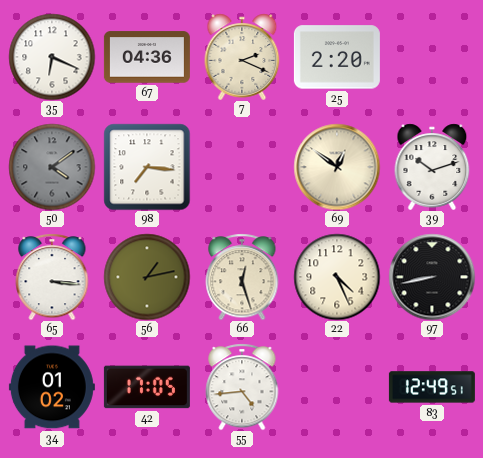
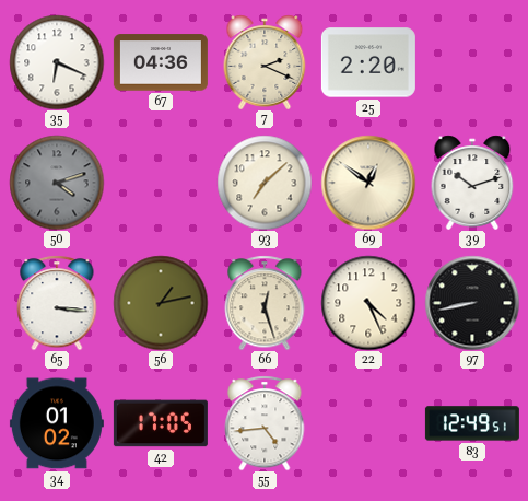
50: 4:09 -> 4:12 (57, 183)
98: 7:16 -> none (147, 167)
93: none -> 7:08 (265, 183)
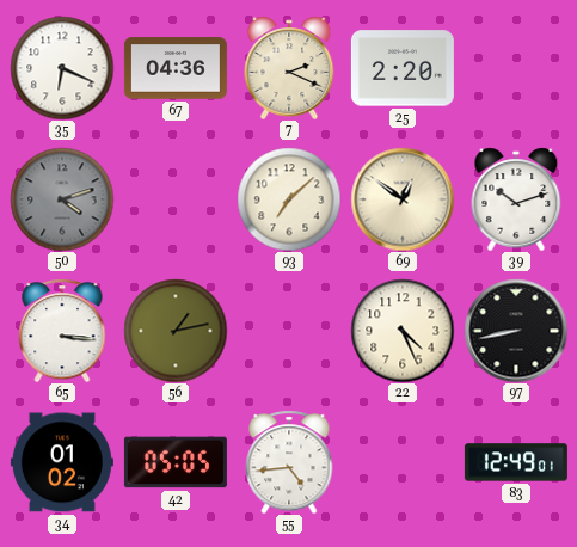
66: 12:27 -> none (265, 303)
42: 17:05 -> 05:05 (176, 462)
83: 12:49:51 -> 12:49:01 (516, 462)
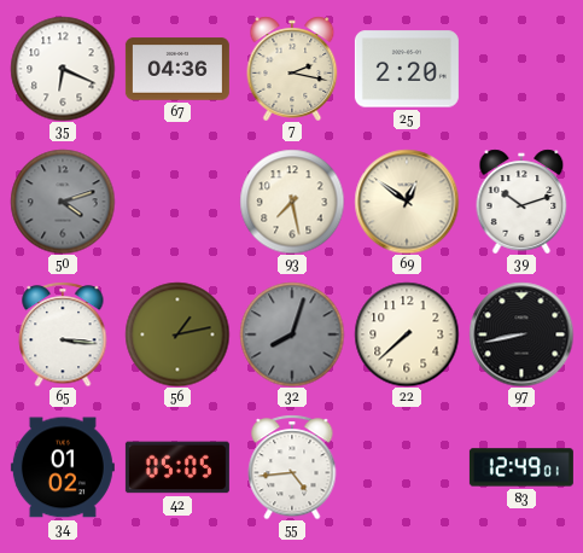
7: 2:19 -> 2:17 (292, 69)
93: 7:08 -> 7:28 (292, 202)
32: none -> 8:03 (292, 334)
22: 4:26 -> 7:38 (407, 334)
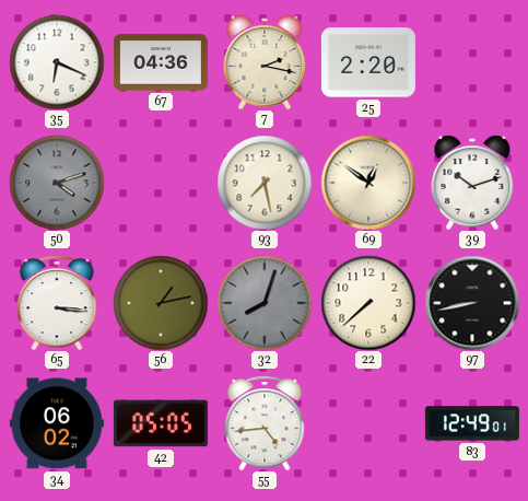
34: 01:02 -> 06:02 (57, 423)
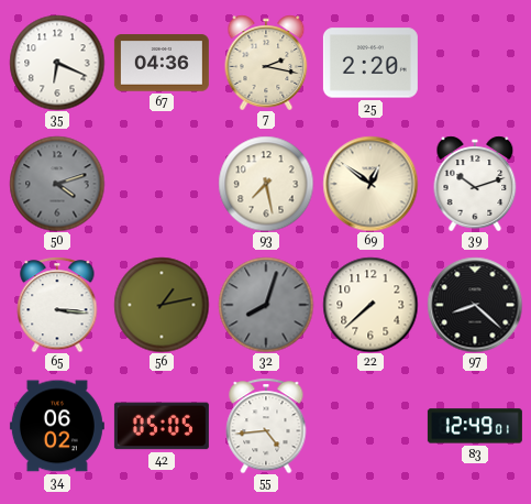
97: 8:43 -> 8:22 (475, 305)
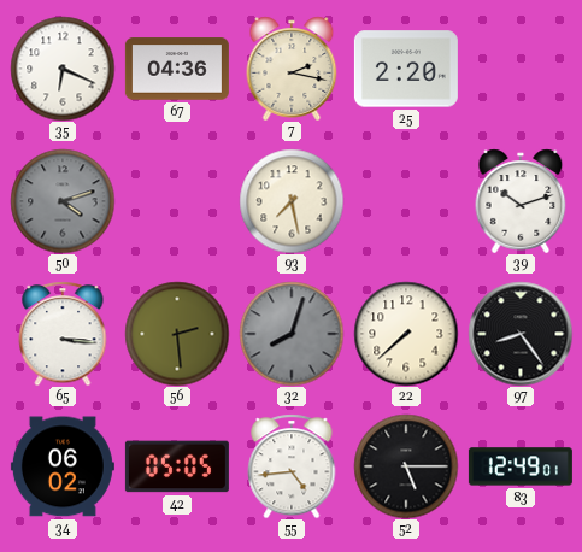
69: 12:51 -> none (370, 184)
56: 1:13 -> 2:29 (177, 334)
97: 8:22 -> 8:24 (521, 334)
52: none -> 5:15 (406, 466)
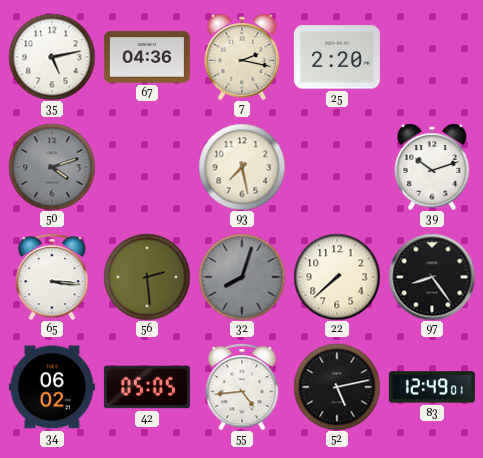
35: 6:19 -> 5:13 (52, 57)
52: 5:15 -> 5:13 (337, 387)
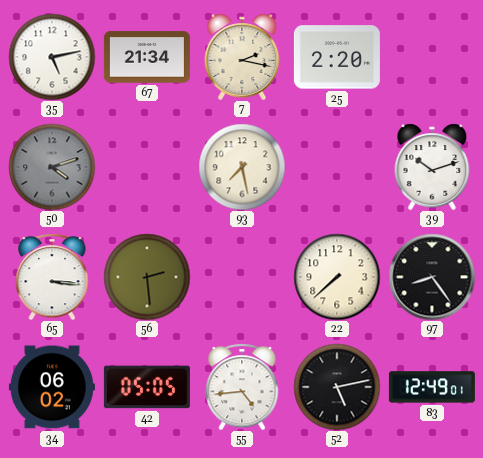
67: 04:36 -> 21:34 (147, 57)
32: 8:03 -> none (242, 277)
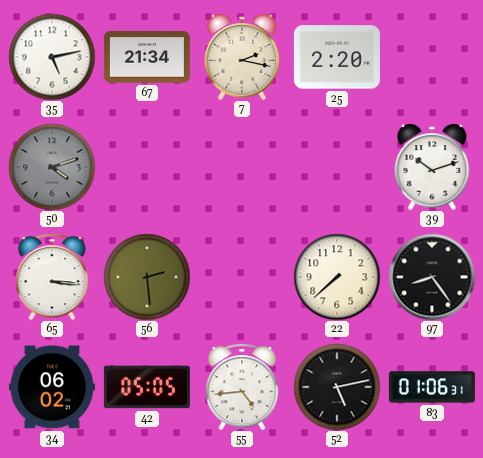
93: 7:28 -> none (242, 167)
83: 12:49 -> 01:06 (432, 387)
